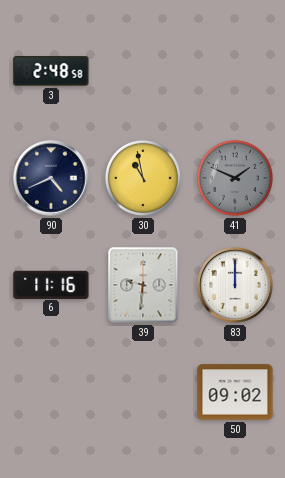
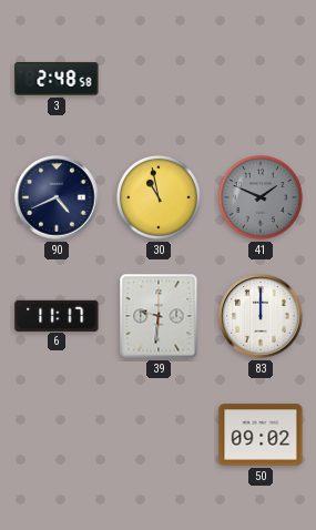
6: 11:16 -> 11:17 (57, 315)
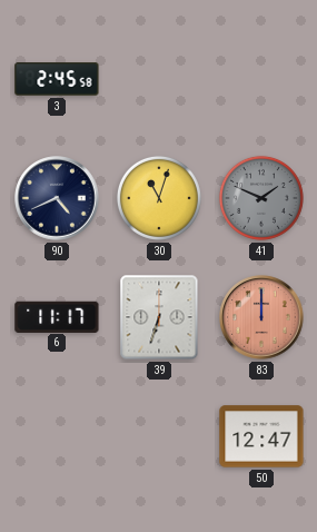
3: 2:48 -> 2:45 (57, 79)
30: 10:58 -> 11:03 (159, 198)
39: 9:31 -> 6:33 (159, 317)
83 dial: white -> salmon (261, 317)
50: 09:02 -> 12:47 (261, 436)
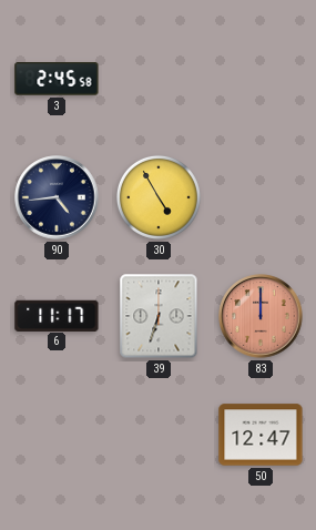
90: 4:41 -> 4:44 (57, 197)
30: 11:03 -> 4:55 (159, 197)
41: 1:49 -> none (261, 198)
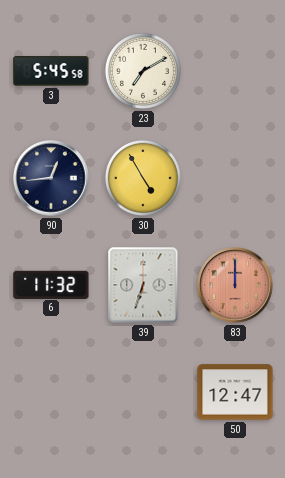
3: 2:45 -> 5:45 (51, 71)
23: none -> 7:10 (143, 71)
90: 4:44 -> 12:44 (51, 178)
6: 11:17 -> 11:32 (51, 284)
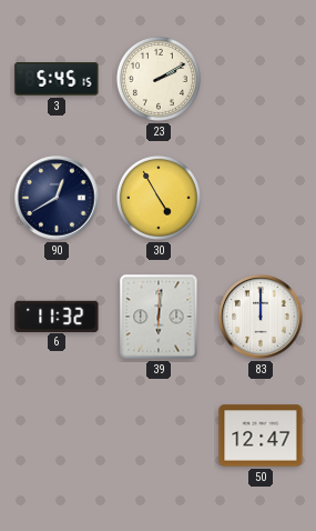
3: 5:45:58 -> 5:45:15 (57, 79)
23: 7:10 -> 2:10 (159, 79)
90: 12:44 -> 12:40 (57, 198)
39: 6:33 -> 6:01 (159, 317)
83 dial: salmon -> white (261, 317)
